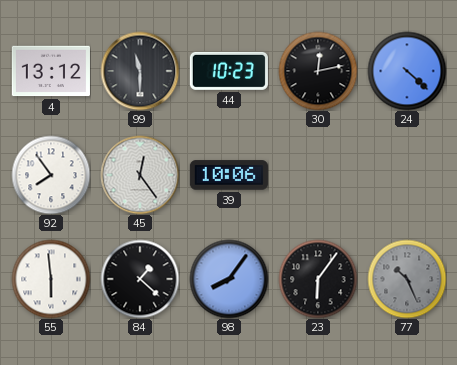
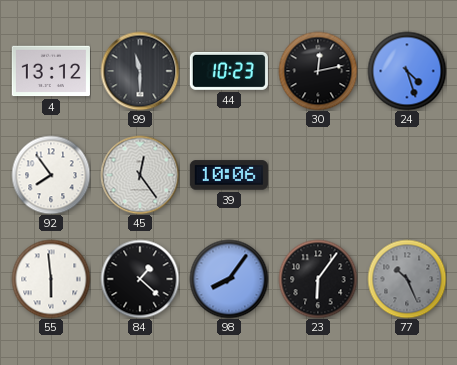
24: 4:22 -> 4:27 (407, 71)
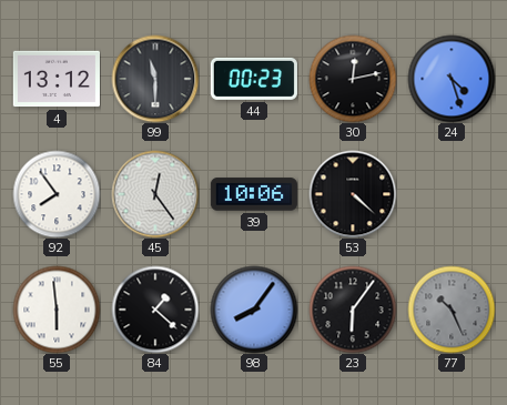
44: 10:23 -> 00:23 (254, 79)
53: none -> 4:22 (353, 194)
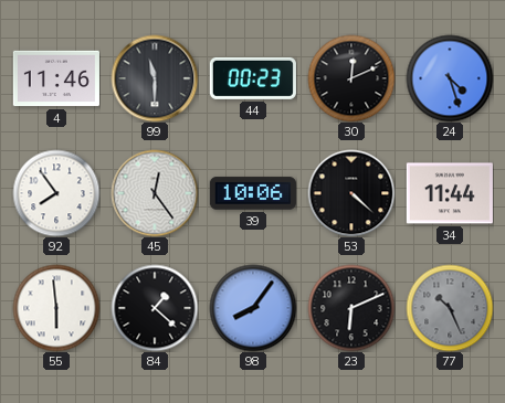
4: 13:12 -> 11:46 (56, 78)
30: 12:13 -> 12:11 (351, 78)
34: none -> 11:44 (450, 193)
23: 6:06 -> 6:11 (351, 308)
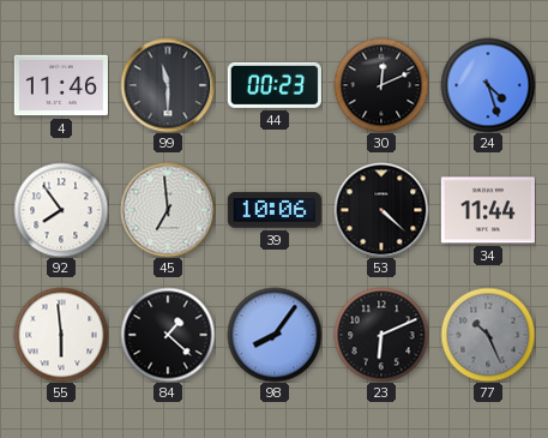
45: 12:24 -> 6:59 (168, 210)
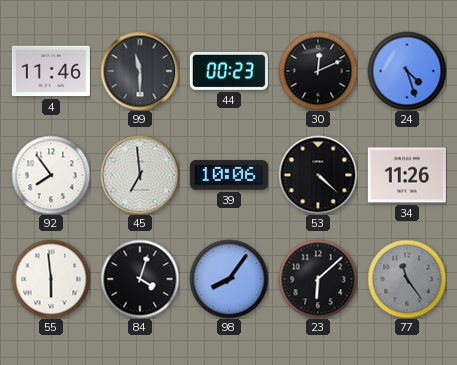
34: 11:44 -> 11:26 (407, 175)
84: 1:22 -> 4:03 (140, 279)
23: 6:11 -> 6:08 (318, 279)
77: 10:26 -> 11:24 (407, 279)
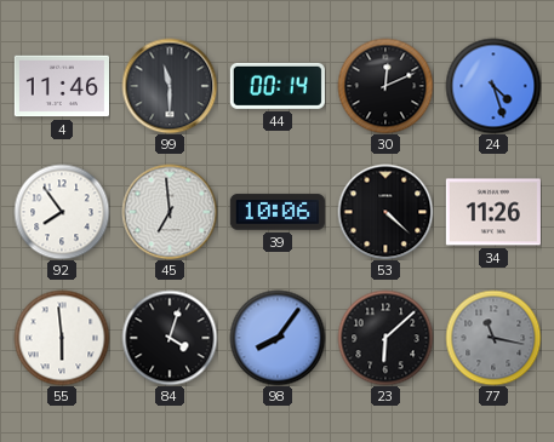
44: 00:23 -> 00:14 (278, 86)
77: 11:24 -> 11:17 (493, 338)
